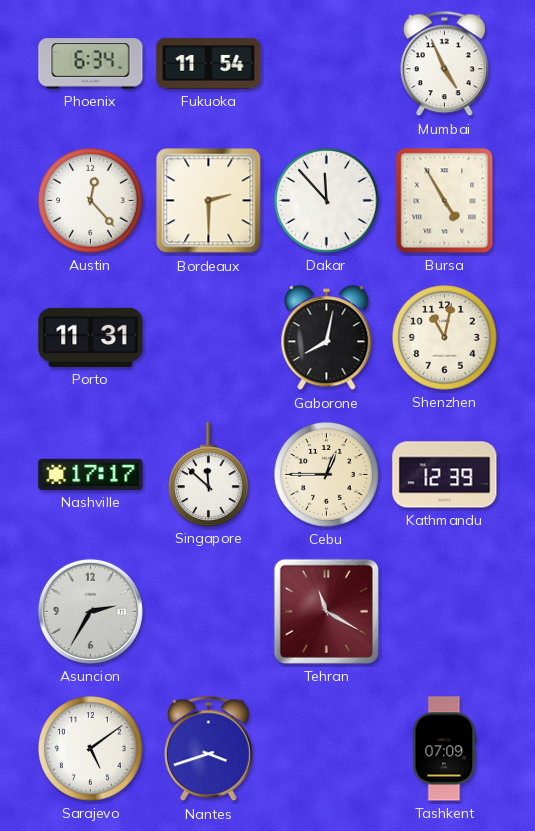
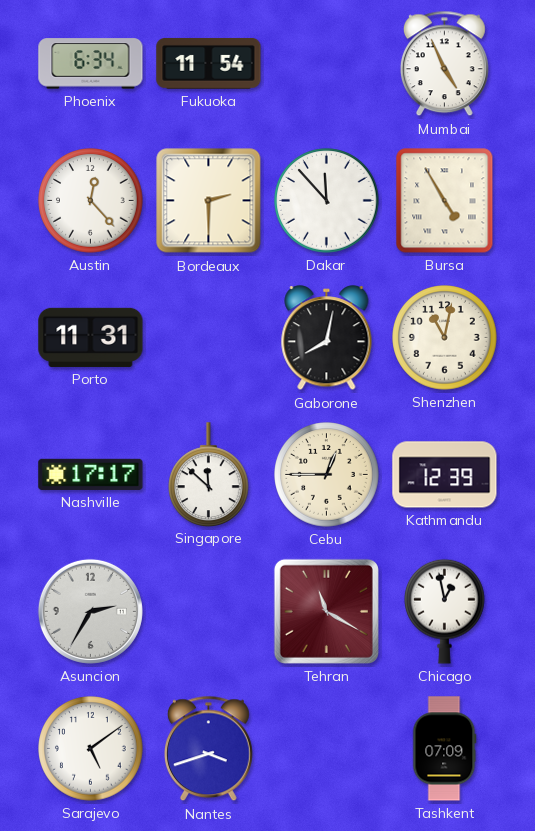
Chicago: none -> 12:58 (445, 611)
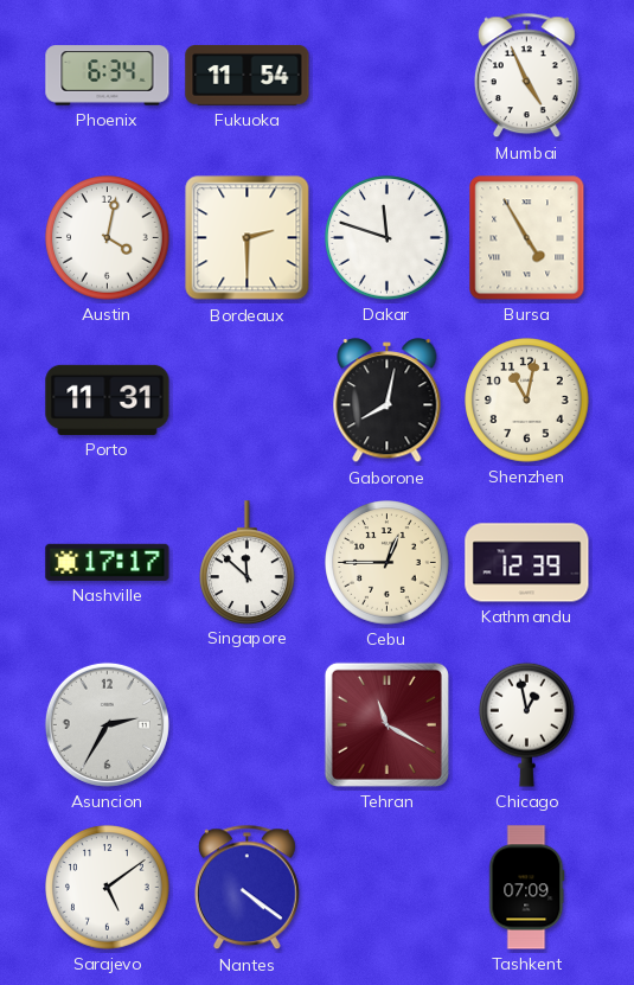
Austin: 12:23 -> 4:02 (108, 238)
Dakar: 11:53 -> 11:48 (388, 238)
Nantes: 3:42 -> 4:21 (246, 888)
